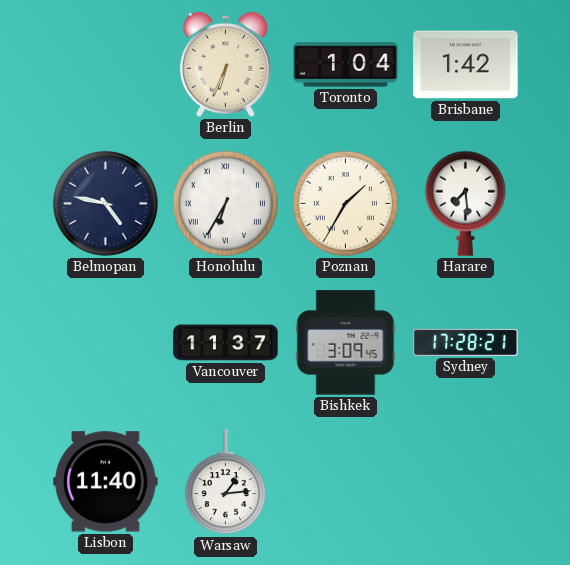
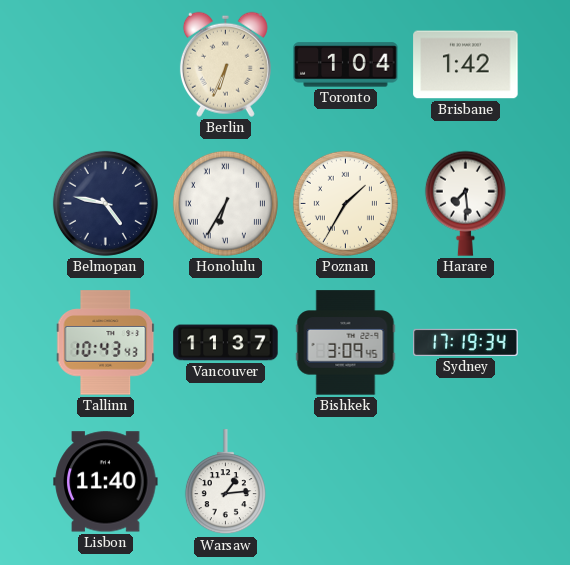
Tallinn: none -> 10:43 (106, 343)
Sydney: 17:28 -> 17:19 (466, 342)
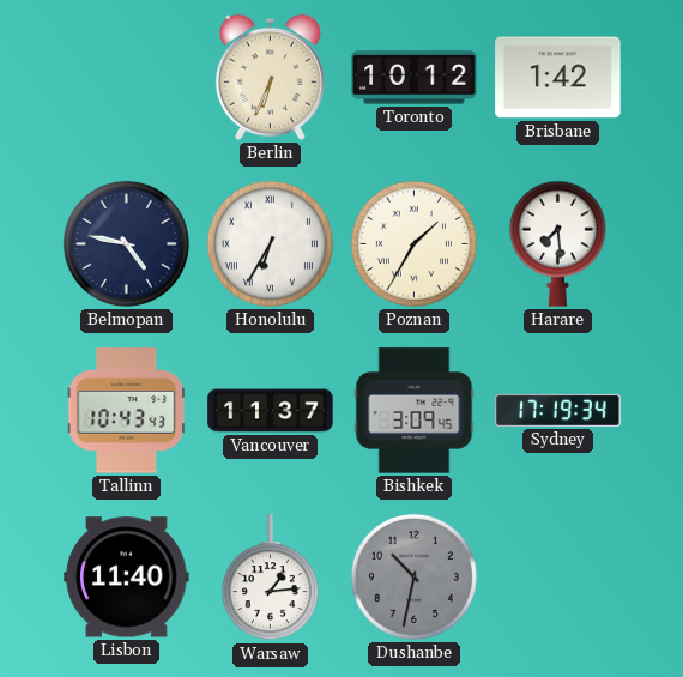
Toronto: 1:04 -> 10:12 (415, 78)
Dushanbe: none -> 10:32 (413, 576)
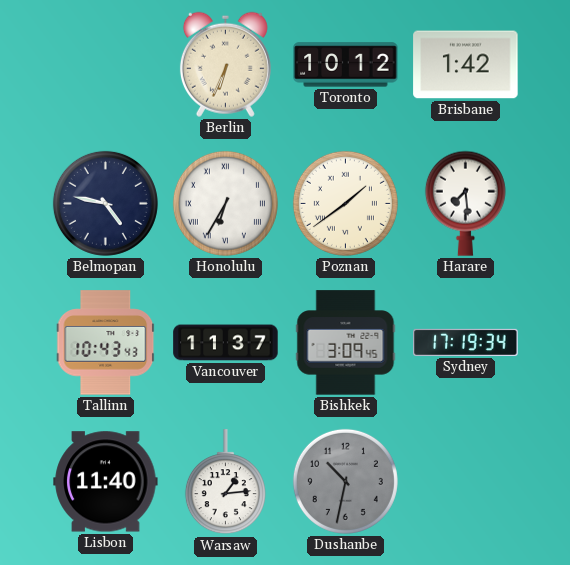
Poznan: 1:35 -> 1:39 (345, 203)
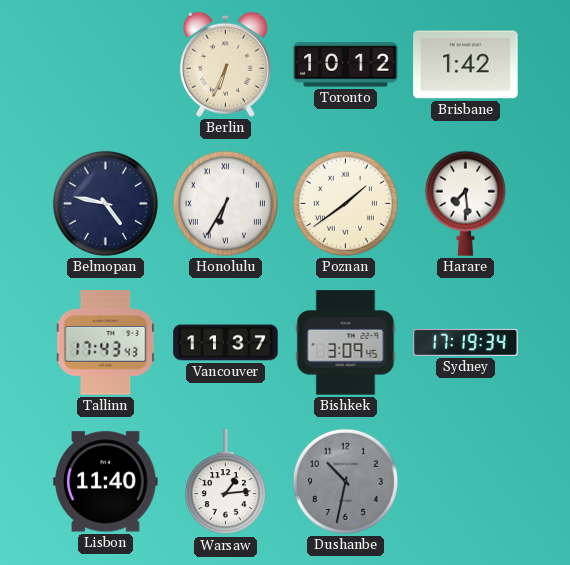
Tallinn: 10:43 -> 17:43 (106, 343)
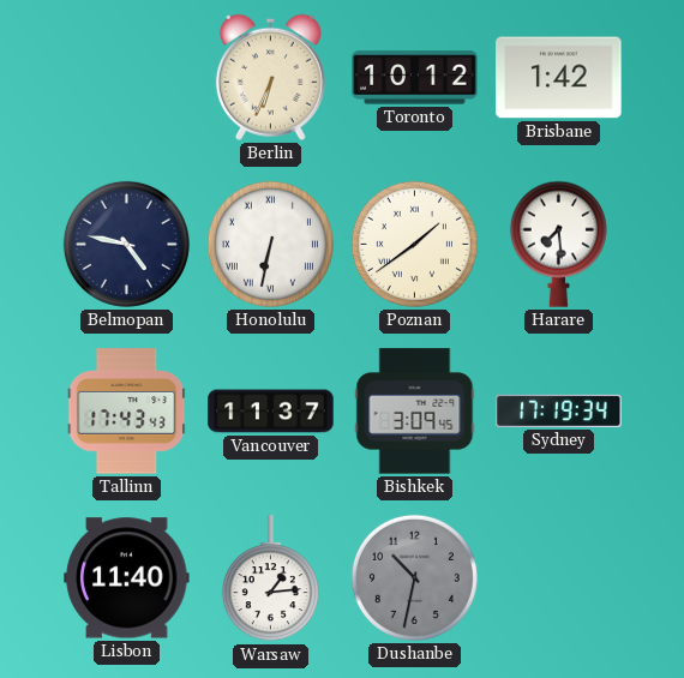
Honolulu: 6:35 -> 6:32 (270, 244)
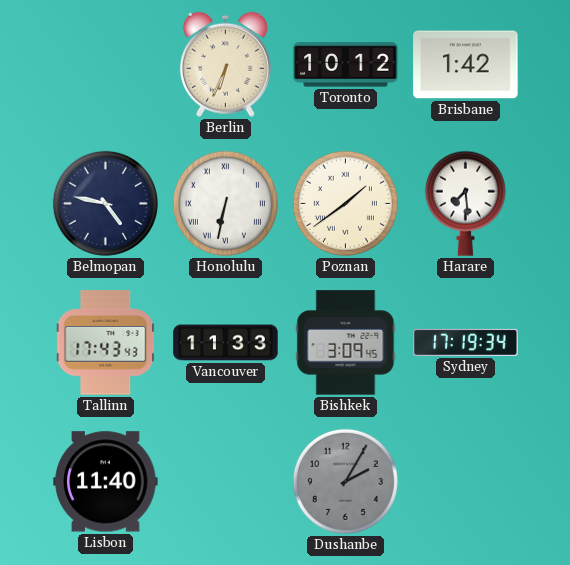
Vancouver: 11:37 -> 11:33 (226, 343)
Warsaw: 1:14 -> none (270, 578)
Dushanbe: 10:32 -> 2:05 (345, 481)
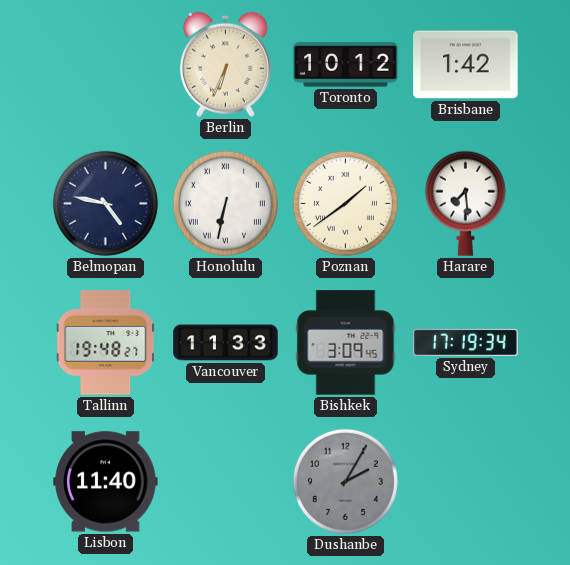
Tallinn: 17:43 -> 19:48 (106, 343)
